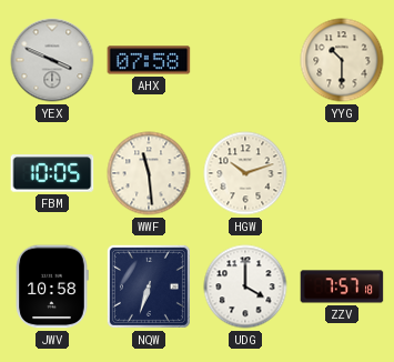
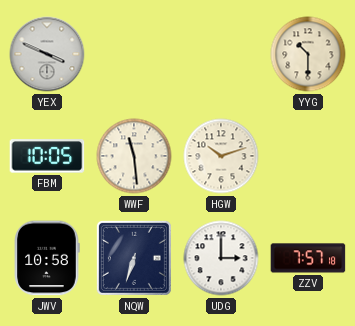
AHX: 07:58 -> none (149, 60)
UDG: 4:00 -> 3:00 (221, 258)
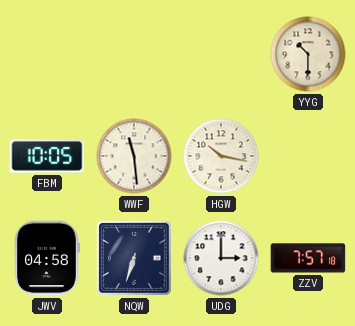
YEX: 3:49 -> none (47, 54)
HGW: 10:12 -> 10:17 (221, 156)
JWV: 10:58 -> 04:58 (47, 258)
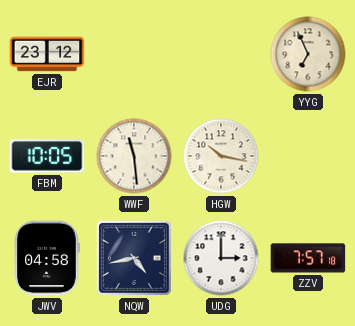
EJR: none -> 23:12 (47, 54)
YYG: 10:30 -> 6:56 (308, 54)
NQW: 6:33 -> 4:43 (134, 258)
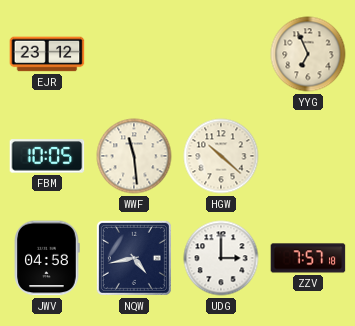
HGW: 10:17 -> 10:22 (221, 156)
